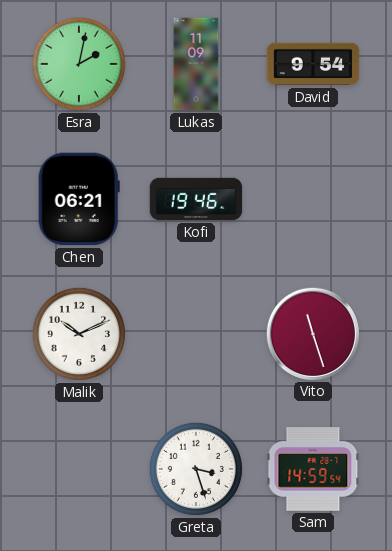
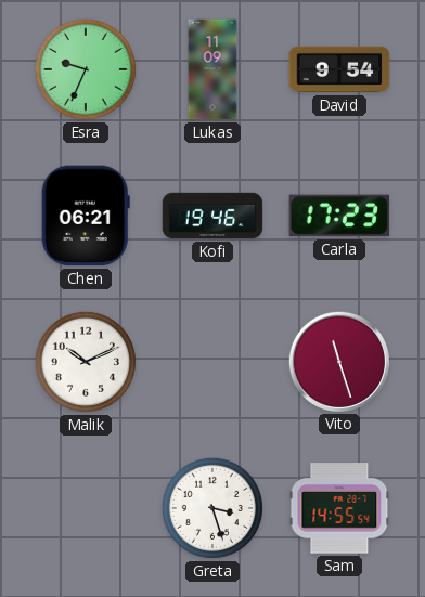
Esra: 2:02 -> 9:34 (86, 69)
Carla: none -> 17:23 (338, 216)
Sam: 14:59 -> 14:55 (339, 508)
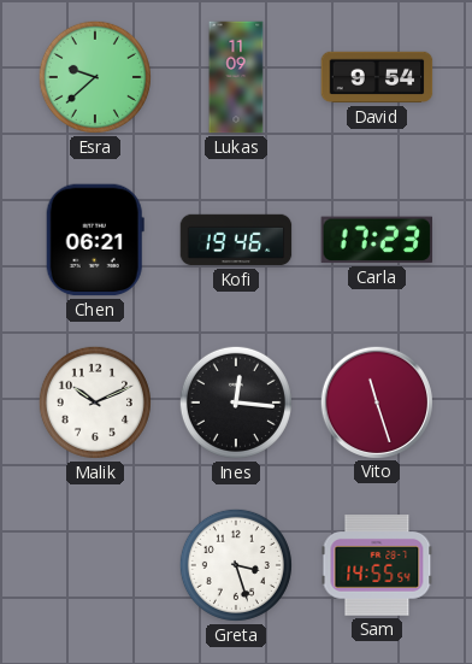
Esra: 9:34 -> 9:38 (95, 77)
Ines: none -> 12:16 (236, 402)
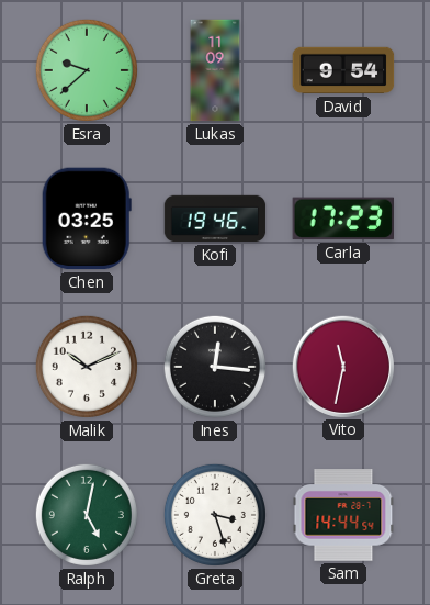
Chen: 06:21 -> 03:25 (87, 219)
Vito: 11:27 -> 11:32 (342, 366)
Ralph: none -> 5:02 (87, 515)
Sam: 14:55 -> 14:44 (343, 515)
